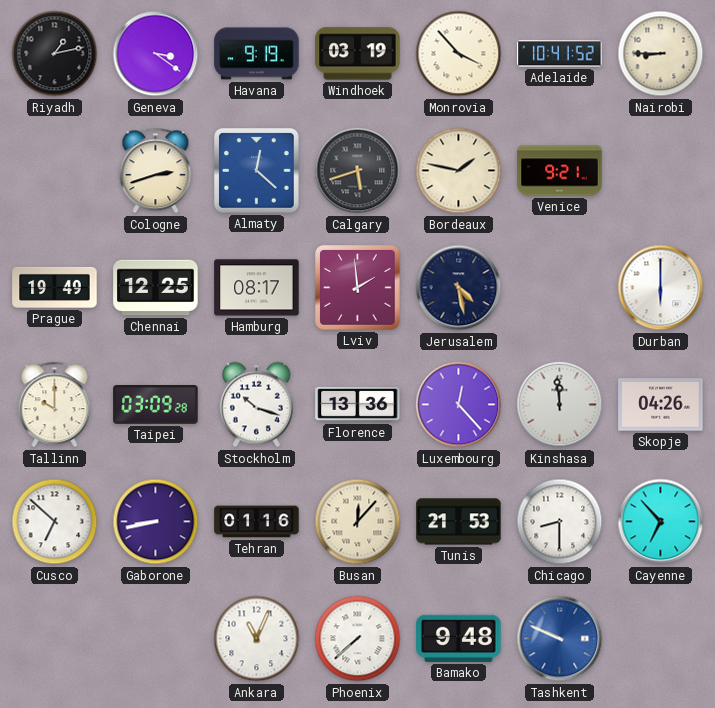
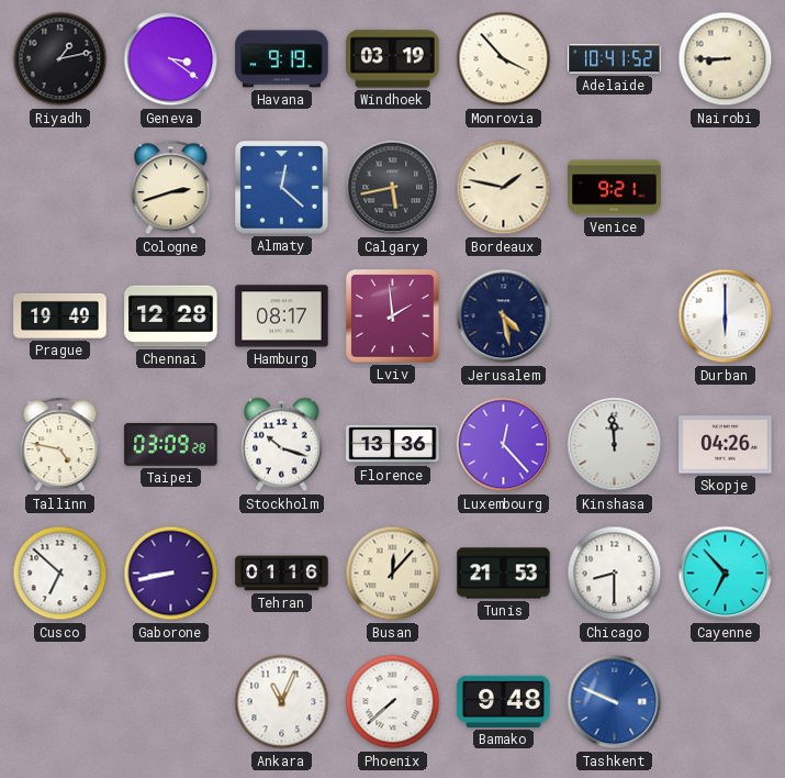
Calgary: 5:42 -> 5:43 (393, 188)
Chennai: 12:25 -> 12:28 (171, 316)
Tallinn: 10:00 -> 4:47 (60, 445)
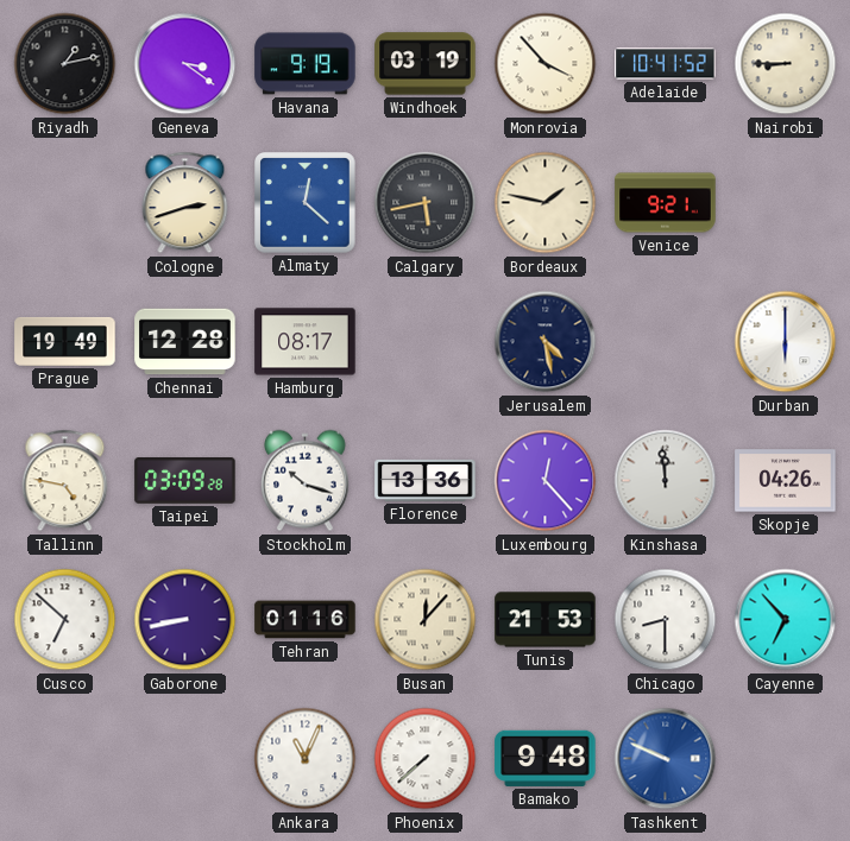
Lviv: 1:59 -> none (393, 316)
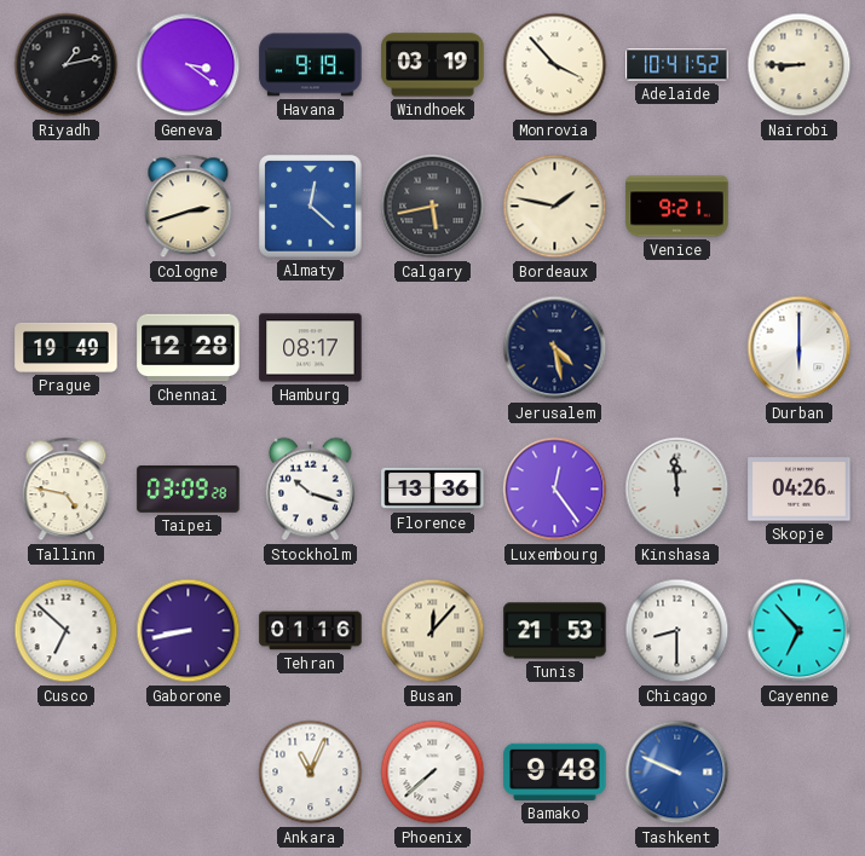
Luxembourg: 12:23 -> 12:24 (555, 490)
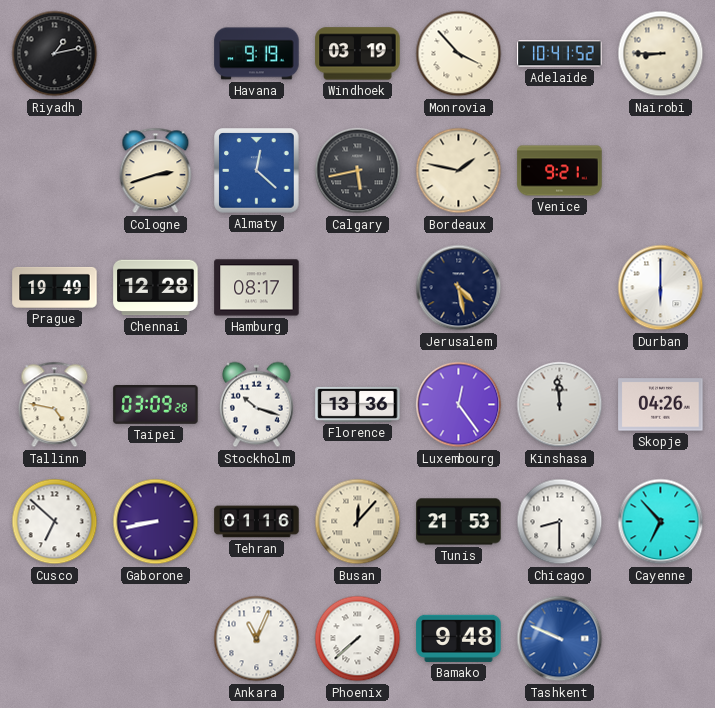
Geneva: 3:21 -> none (189, 65)
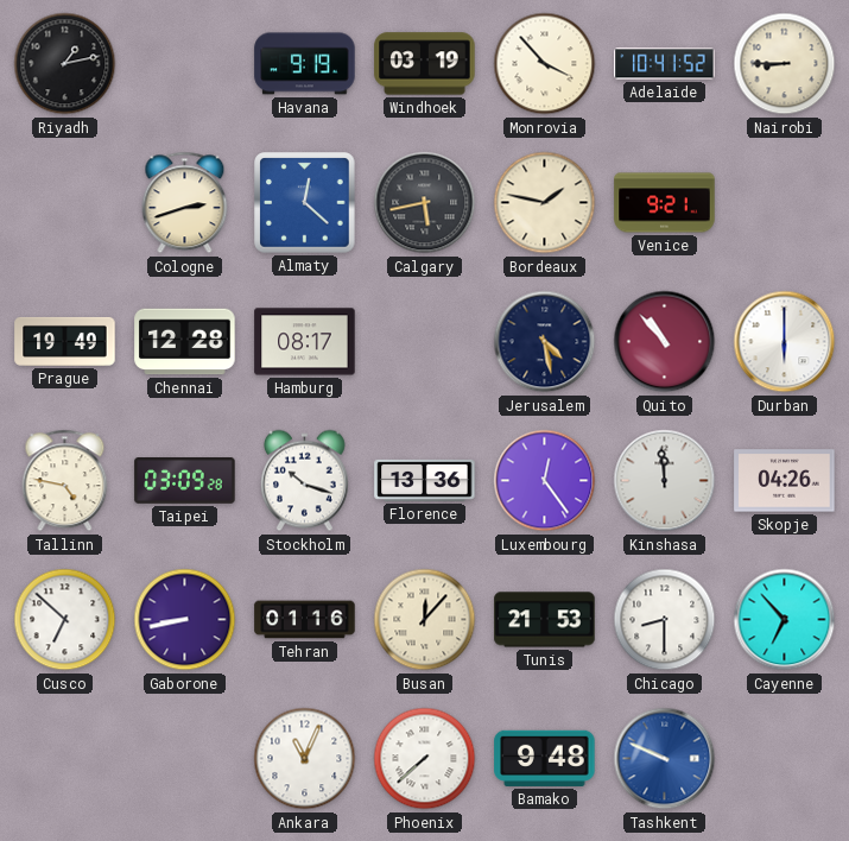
Quito: none -> 10:53 (665, 342)
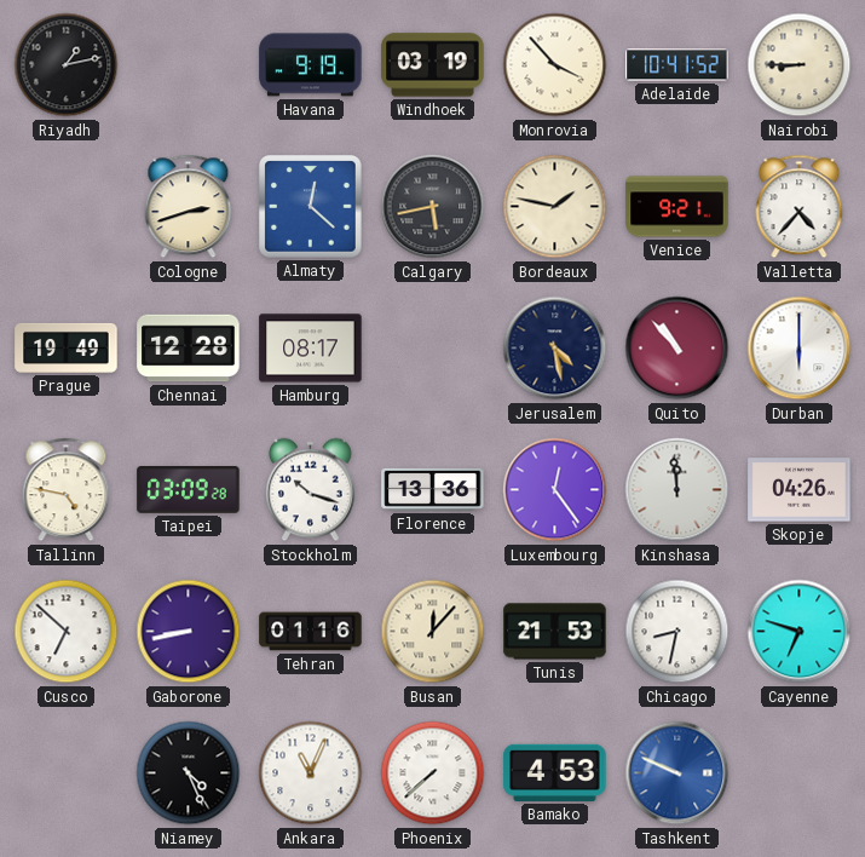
Valletta: none -> 4:37 (800, 207)
Chicago: 8:30 -> 8:32 (677, 632)
Cayenne: 6:53 -> 6:48 (800, 632)
Niamey: none -> 4:26 (189, 773)
Bamako: 9:48 -> 4:53 (555, 772)
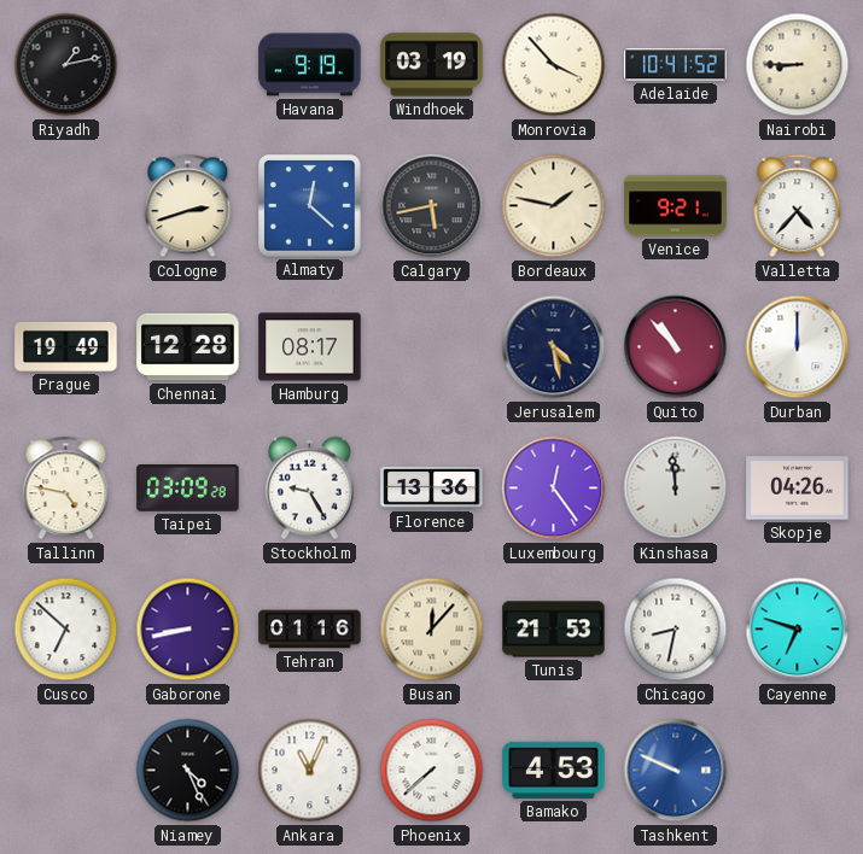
Durban: 6:00 -> 12:00 (798, 347)
Stockholm: 10:18 -> 9:25 (309, 489)
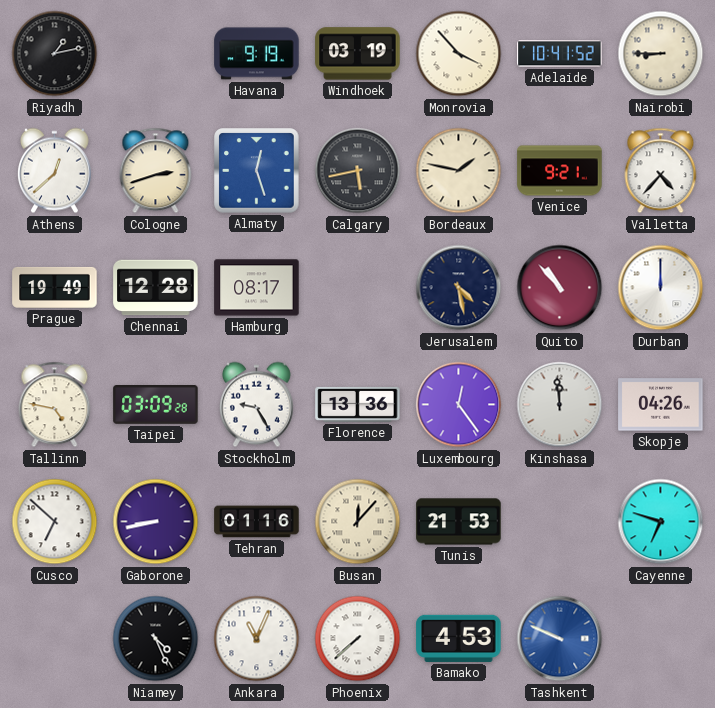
Athens: none -> 12:38 (54, 171)
Almaty: 12:22 -> 12:27 (257, 171)
Chicago: 8:32 -> none (676, 630)
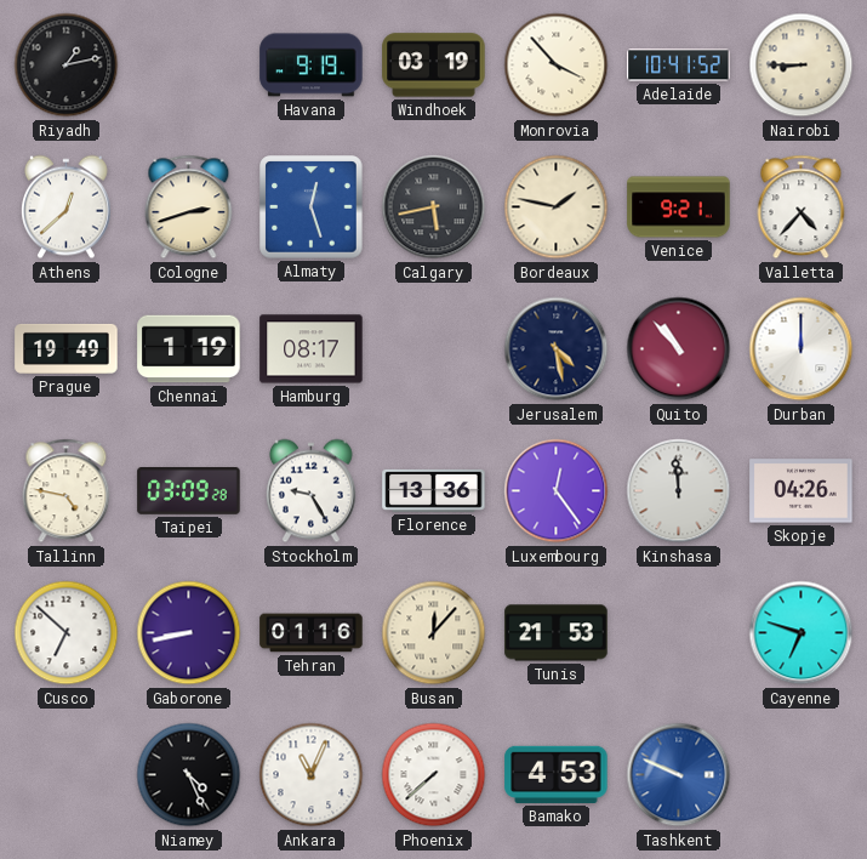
Chennai: 12:28 -> 1:19 (189, 349)
